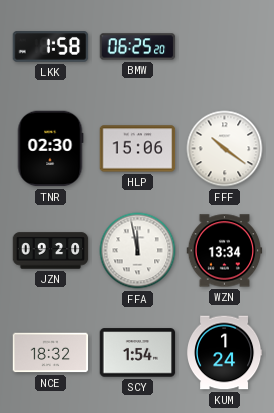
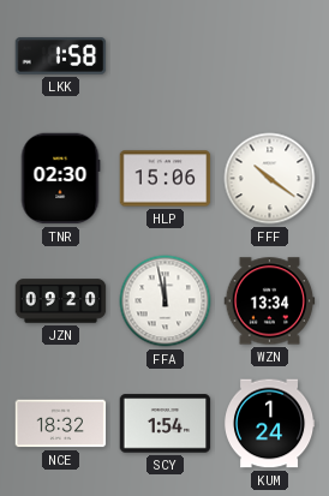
BMW: 06:25 -> none (138, 47)
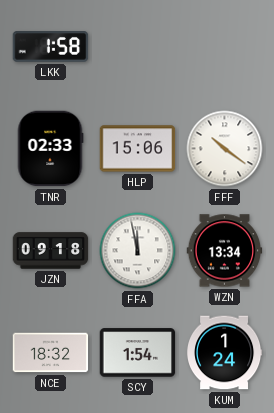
TNR: 02:30 -> 02:33 (50, 149)
JZN: 09:20 -> 09:18 (51, 251)
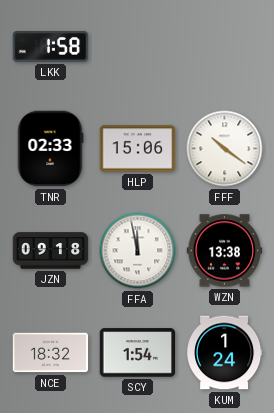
WZN: 13:34 -> 13:38 (225, 251)
